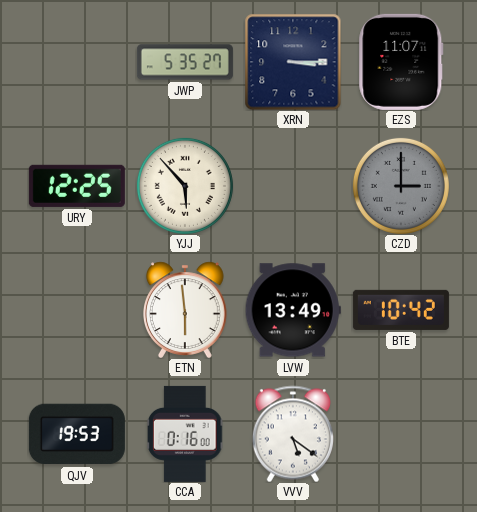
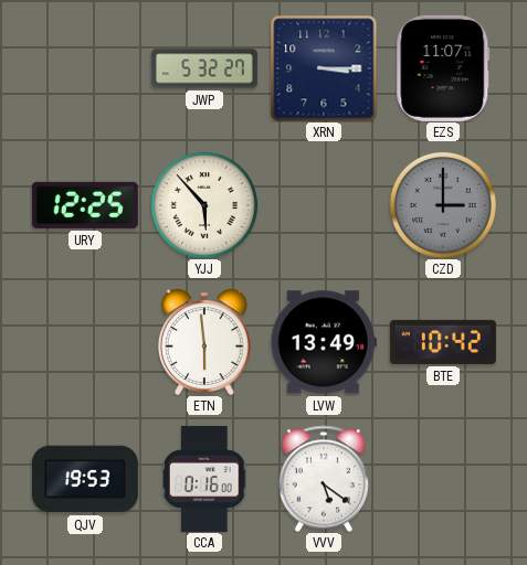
JWP: 5:35 -> 5:32 (204, 68)
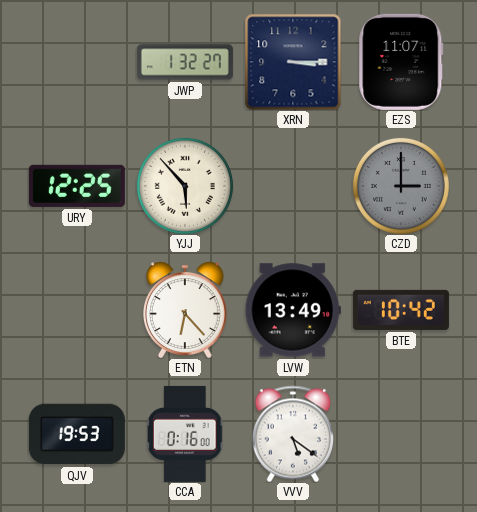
JWP: 5:32 -> 1:32 (185, 62)
ETN: 5:59 -> 6:23 (185, 310)
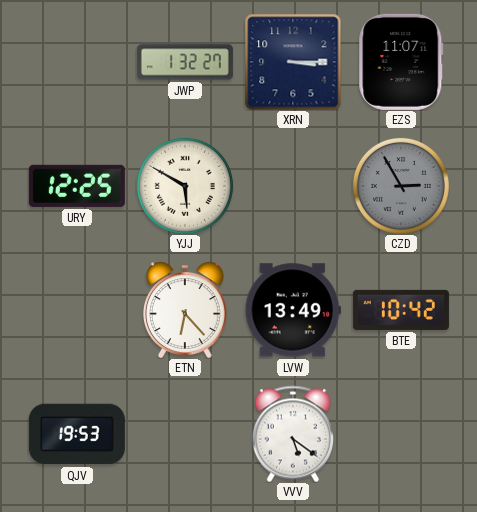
YJJ: 5:53 -> 5:50 (185, 186)
CZD: 3:00 -> 2:55 (401, 186)
CCA: 0:16 -> none (186, 434)
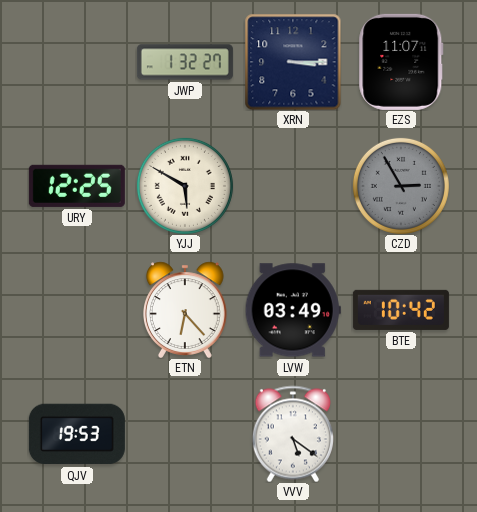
LVW: 13:49 -> 03:49 (293, 310)
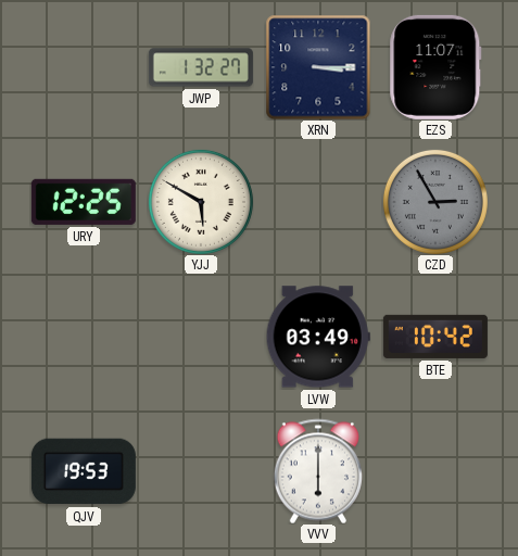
ETN: 6:23 -> none (185, 310)
VVV: 5:21 -> 6:00 (318, 471)
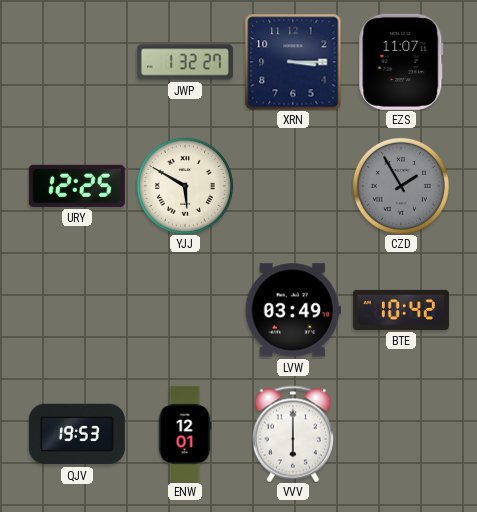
CZD: 2:55 -> 1:55 (401, 186)
ENW: none -> 12:01 (185, 434)
